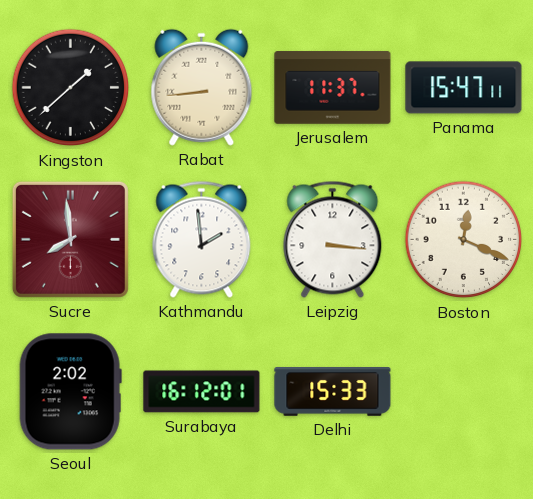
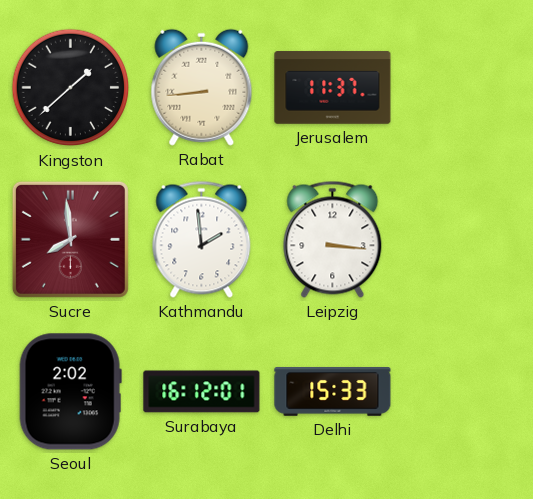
Panama: 15:47 -> none (464, 88)
Boston: 12:19 -> none (464, 240)
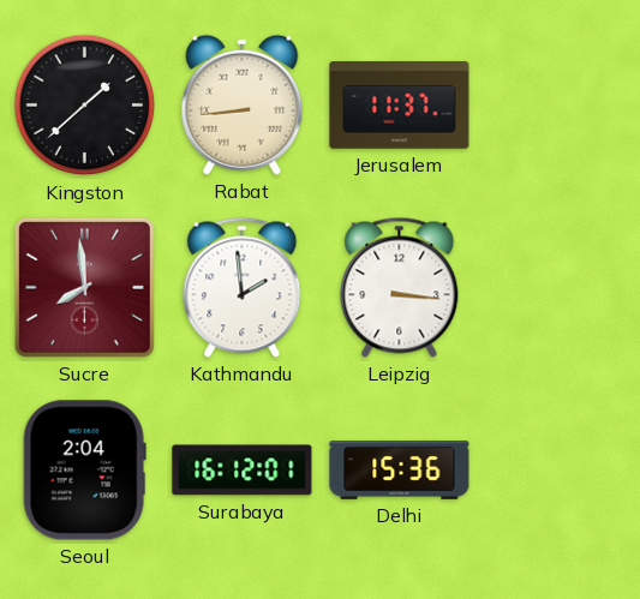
Seoul: 2:02 -> 2:04 (84, 471)
Delhi: 15:33 -> 15:36 (400, 471)
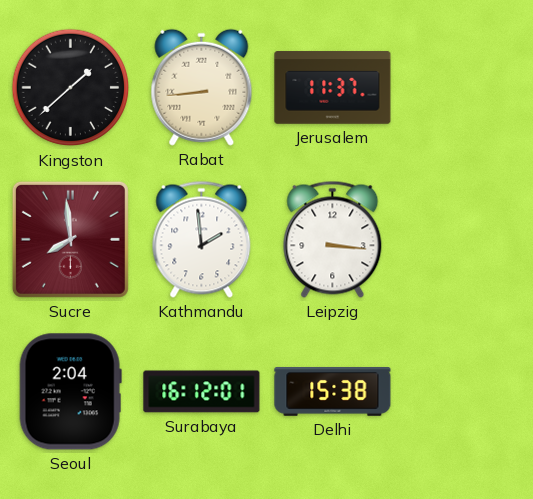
Delhi: 15:36 -> 15:38 (333, 392)
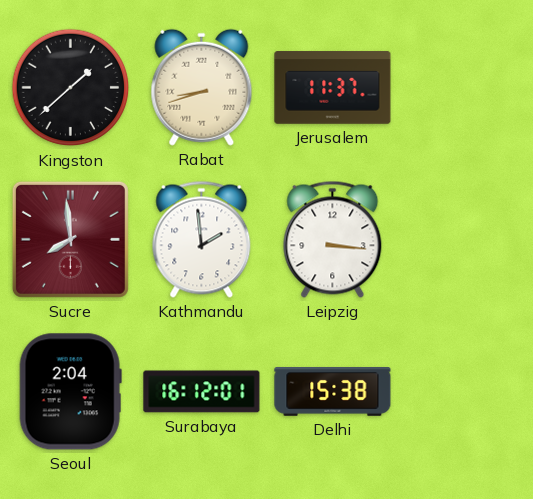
Rabat: 8:44 -> 8:42 (202, 87)
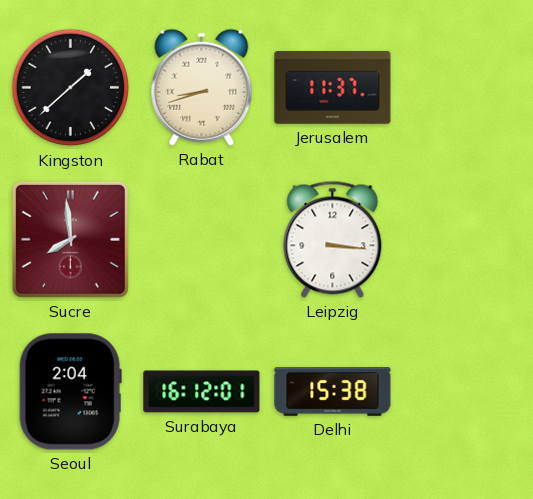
Kathmandu: 1:59 -> none (202, 239)
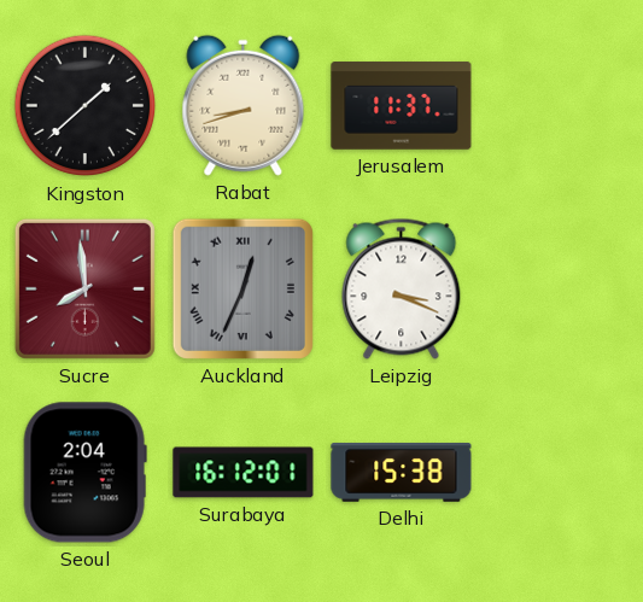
Auckland: none -> 12:34 (242, 288)
Leipzig: 3:16 -> 3:19 (402, 288)
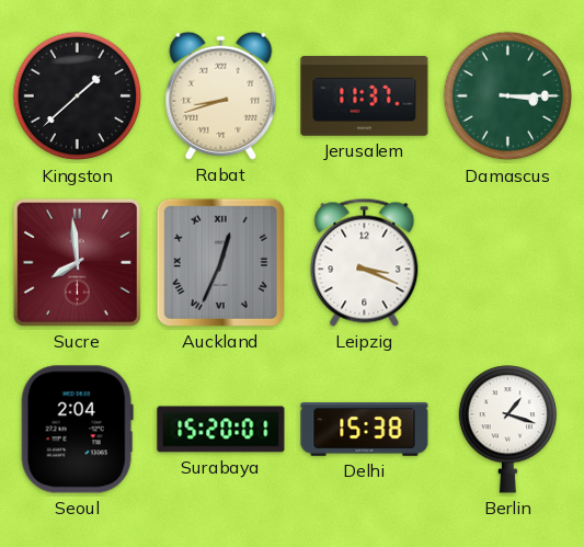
Damascus: none -> 3:15 (508, 96)
Surabaya: 16:12 -> 15:20 (221, 430)
Berlin: none -> 1:18 (507, 430)
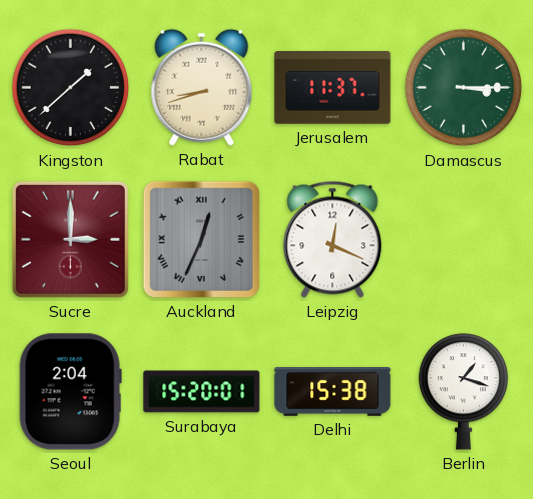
Sucre: 7:59 -> 3:00 (70, 239)
Leipzig: 3:19 -> 12:19 (333, 239)
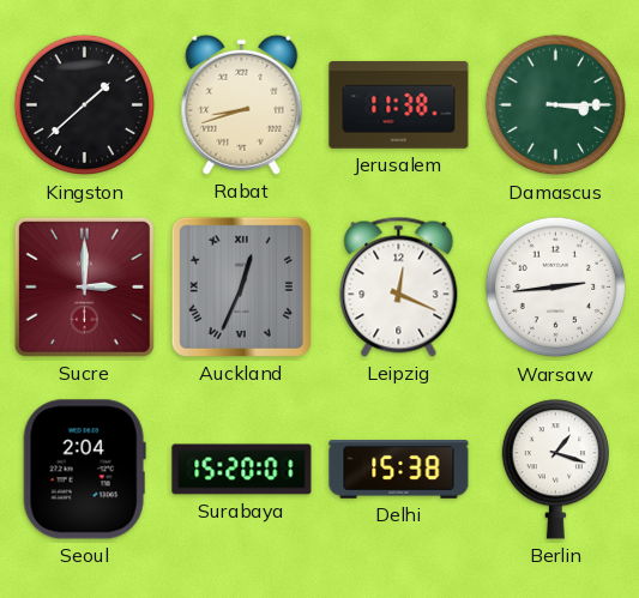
Jerusalem: 11:37 -> 11:38 (399, 105)
Warsaw: none -> 2:44 (556, 288)
